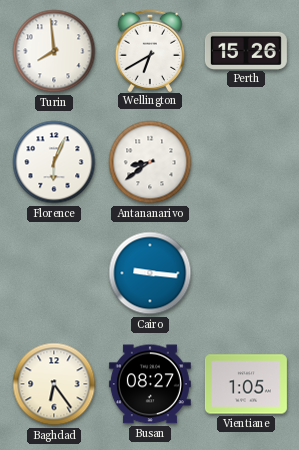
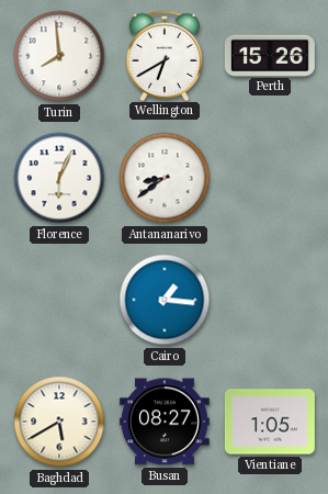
Cairo: 9:16 -> 1:16 (165, 300)
Baghdad: 6:24 -> 5:40 (59, 422)
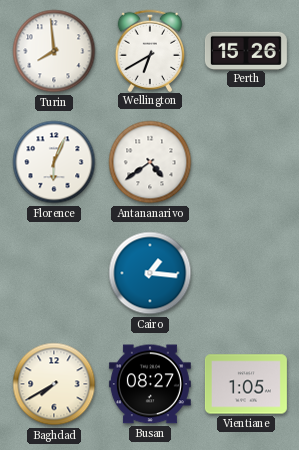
Antananarivo: 8:39 -> 4:39 (150, 162)
Baghdad: 5:40 -> 7:40 (54, 384)
